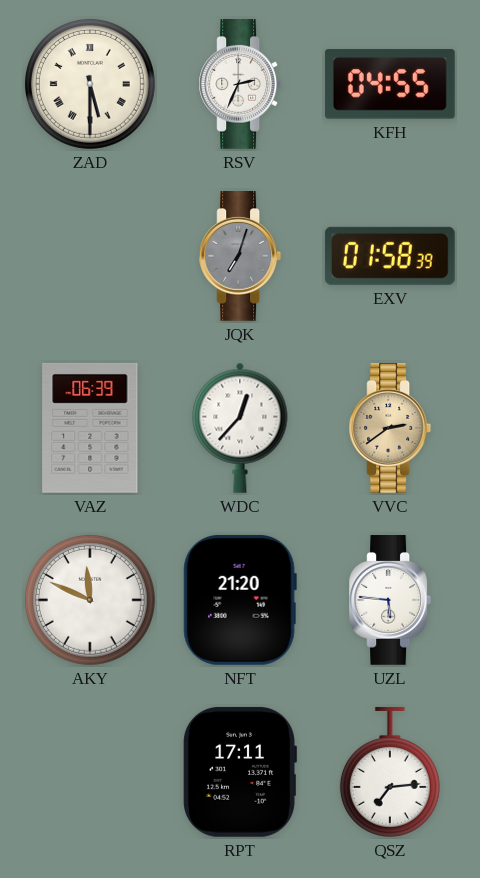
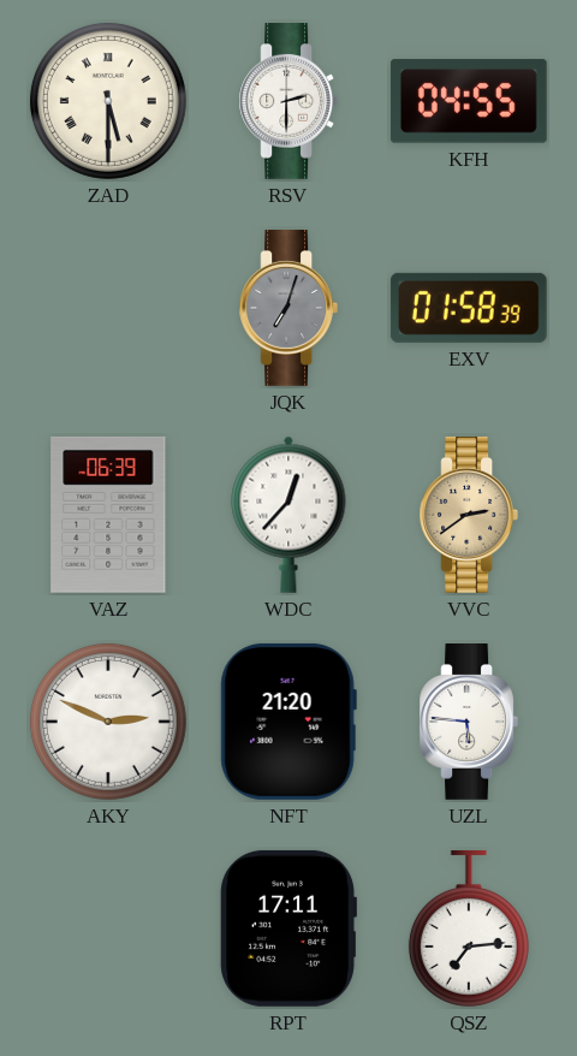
RSV: 2:34 -> 2:30 (288, 102)
AKY: 11:49 -> 2:49 (108, 722)
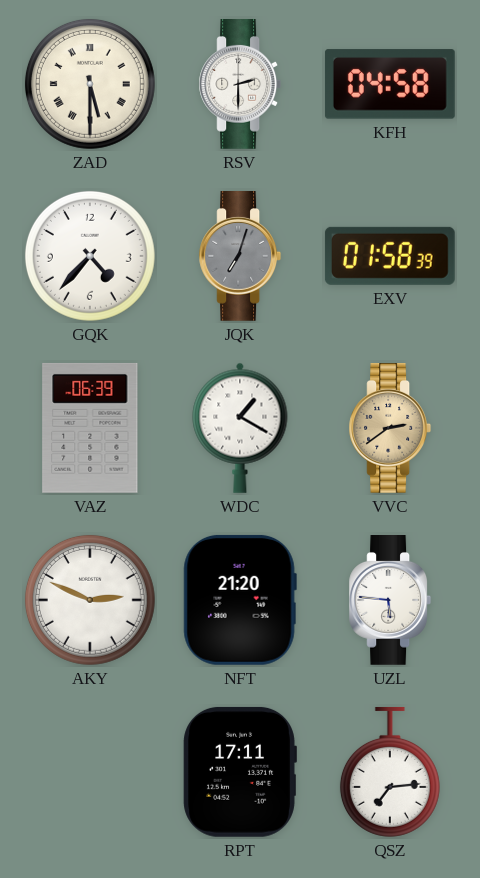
KFH: 04:55 -> 04:58 (390, 84)
GQK: none -> 4:37 (90, 256)
WDC: 12:37 -> 1:20 (240, 428)
